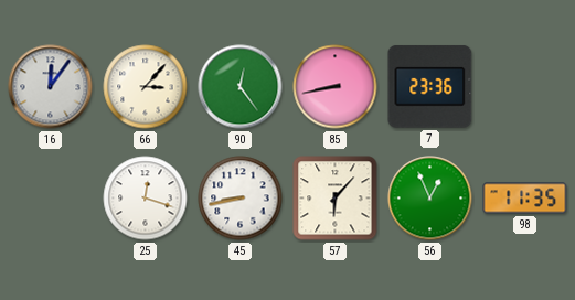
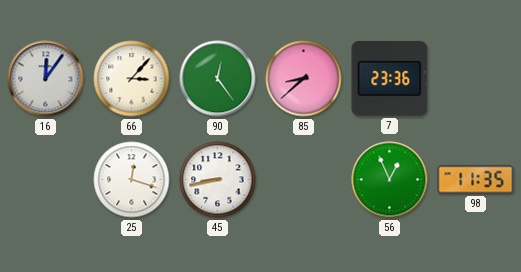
85: 8:43 -> 8:38 (304, 79)
57: 6:07 -> none (336, 199)
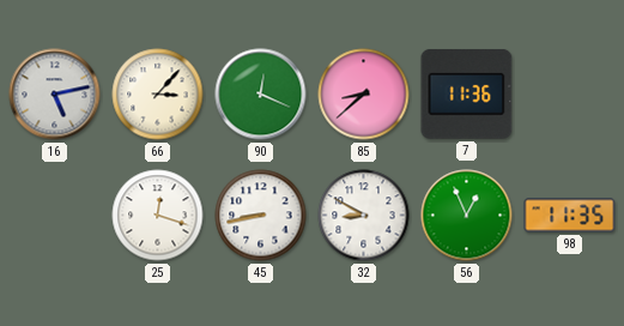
16: 12:06 -> 5:13 (55, 95)
90: 12:24 -> 12:19 (261, 95)
7: 23:36 -> 11:36 (467, 93)
32: none -> 8:50 (364, 216)
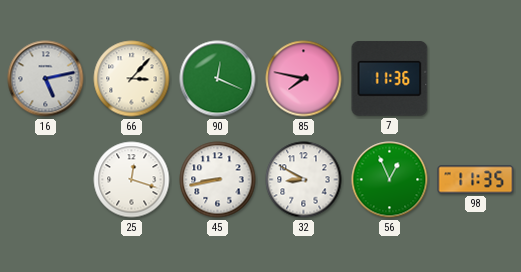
85: 8:38 -> 7:47 (304, 79)
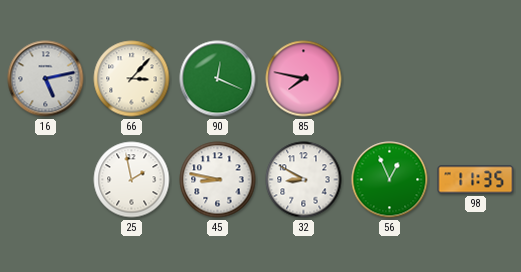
7: 11:36 -> none (390, 78)
25: 12:18 -> 1:58 (132, 180)
45: 8:43 -> 8:47 (218, 180)
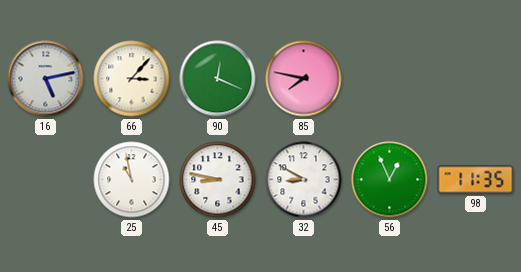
25: 1:58 -> 10:58 (132, 180)
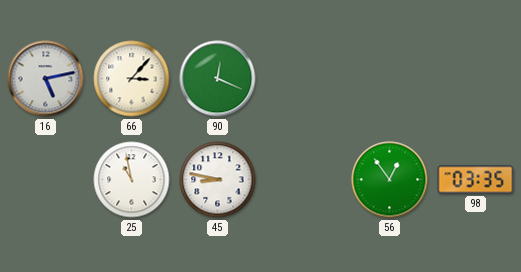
85: 7:47 -> none (304, 79)
32: 8:50 -> none (304, 180)
56: 12:56 -> 12:54 (390, 180)
98: 11:35 -> 03:35 (476, 180)
